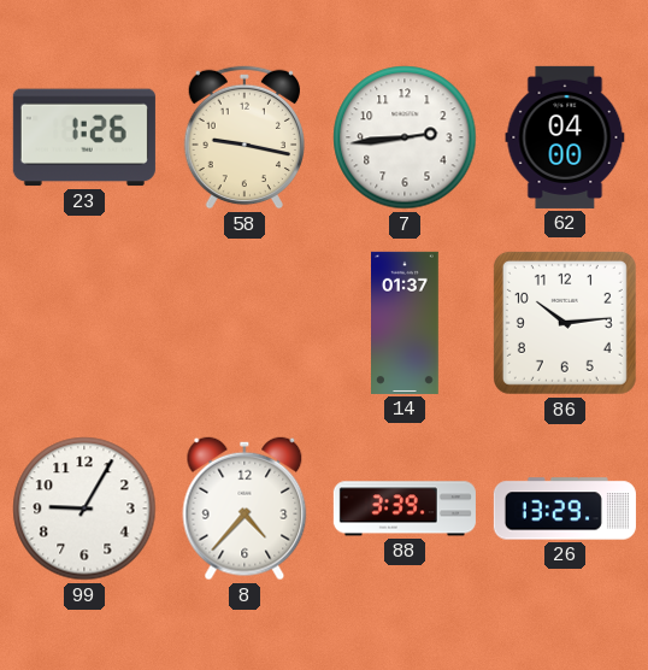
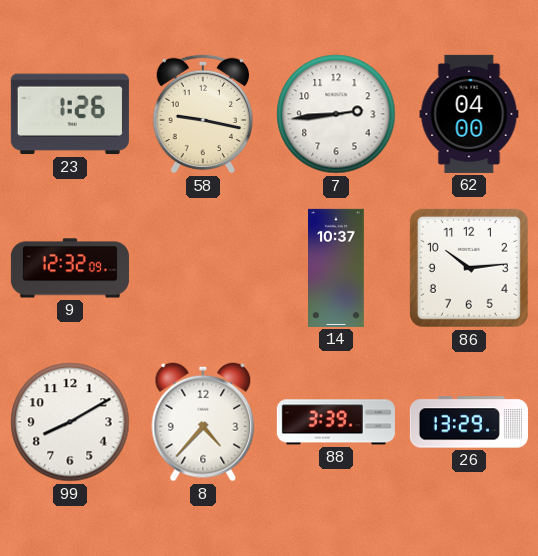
9: none -> 12:32 (70, 268)
14: 01:37 -> 10:37 (337, 268)
99: 9:05 -> 8:10 (70, 422)
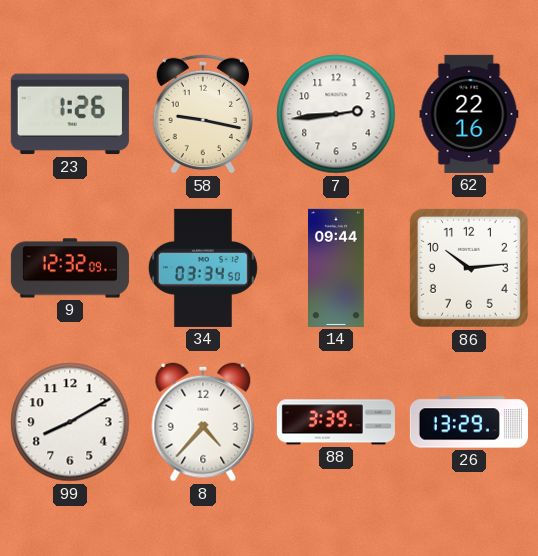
62: 04:00 -> 22:16 (469, 114)
34: none -> 03:34 (203, 268)
14: 10:37 -> 09:44 (337, 268)
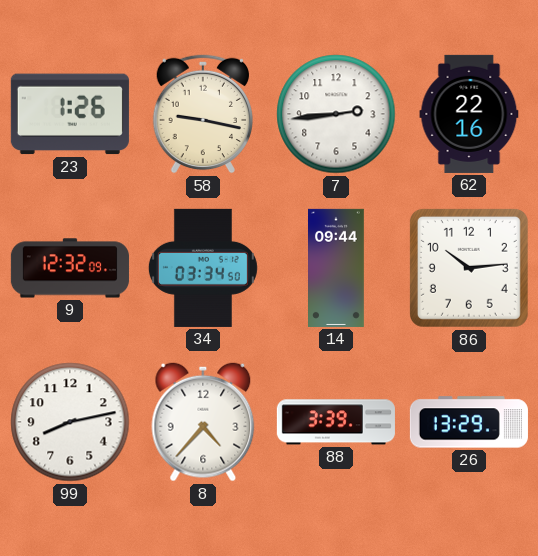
99: 8:10 -> 8:13 (70, 422)
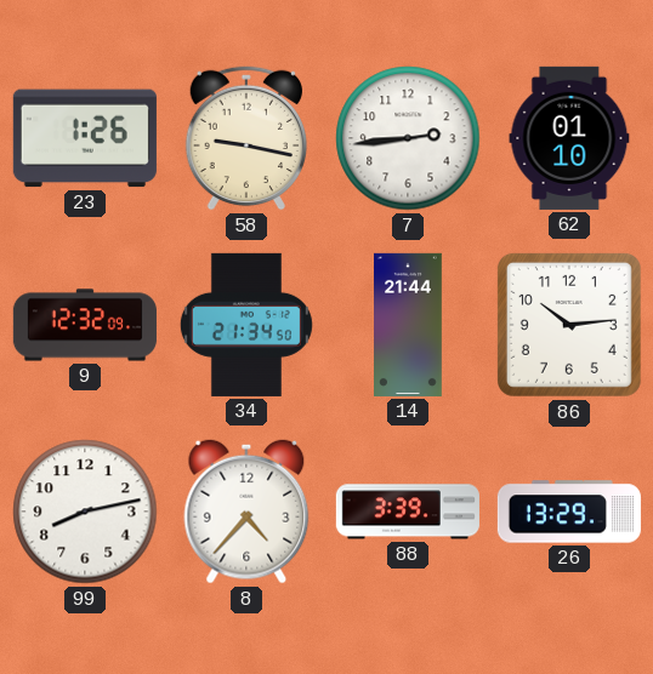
62: 22:16 -> 01:10 (569, 138)
34: 03:34 -> 21:34 (246, 325)
14: 09:44 -> 21:44 (409, 325)
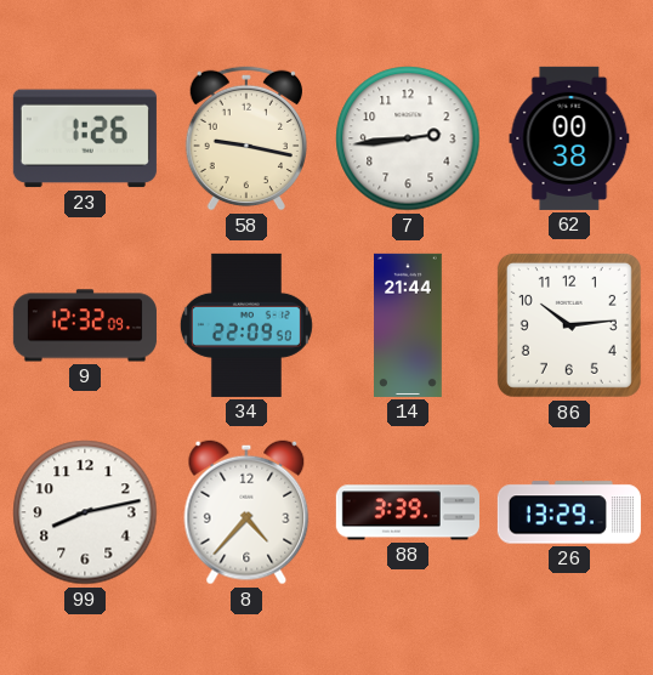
62: 01:10 -> 00:38 (569, 138)
34: 21:34 -> 22:09 (246, 325)
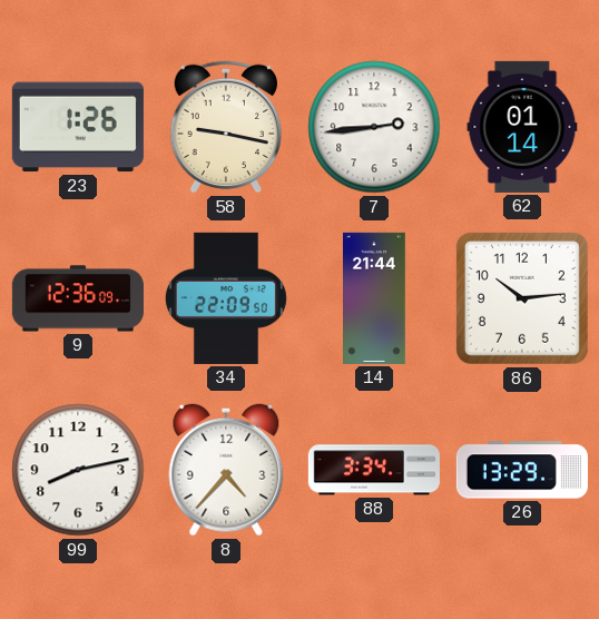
62: 00:38 -> 01:14 (522, 127)
9: 12:32 -> 12:36 (78, 298)
88: 3:39 -> 3:34 (374, 470)
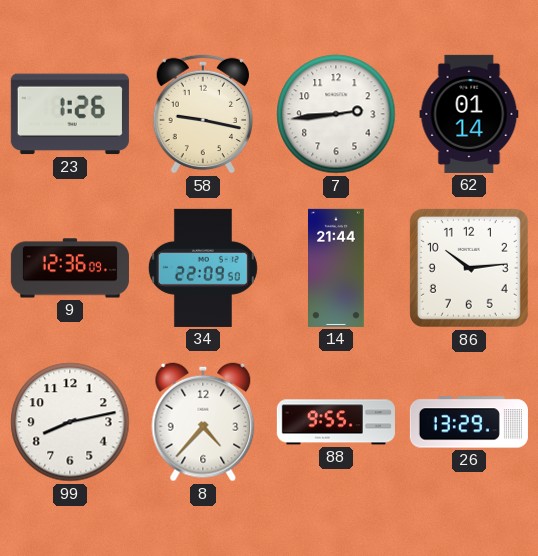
88: 3:34 -> 9:55 (336, 422)
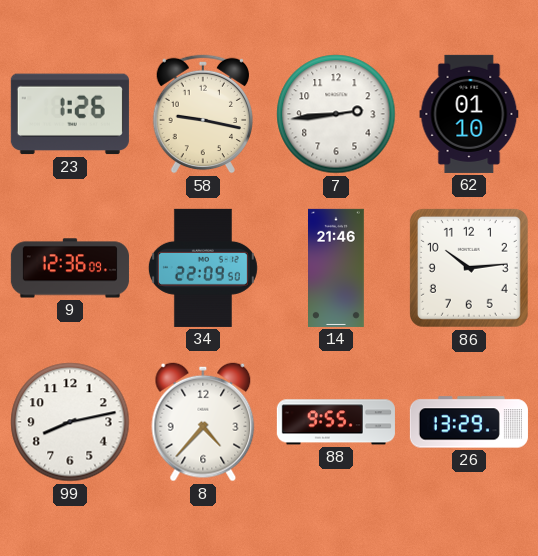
62: 01:14 -> 01:10 (469, 114)
14: 21:44 -> 21:46 (337, 268)
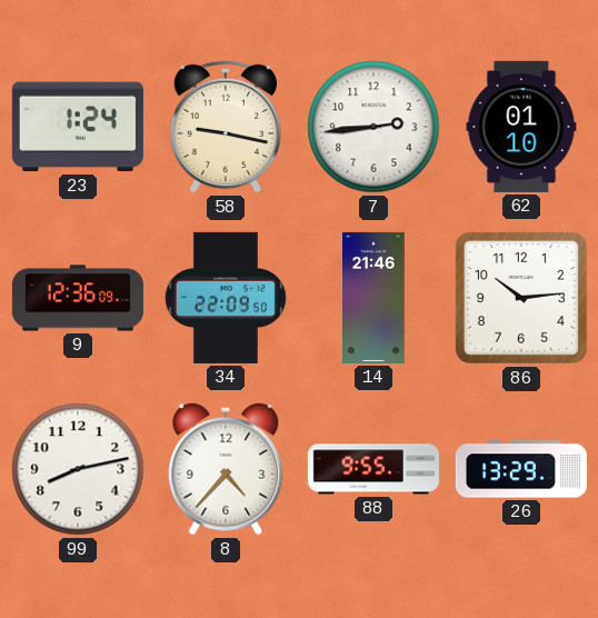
23: 1:26 -> 1:24 (78, 127)
